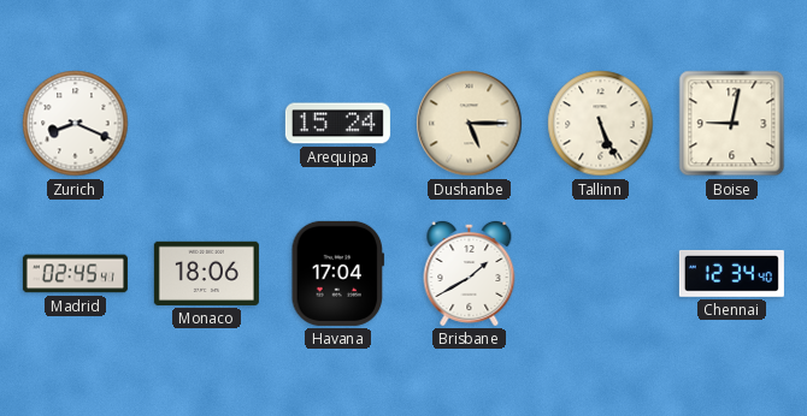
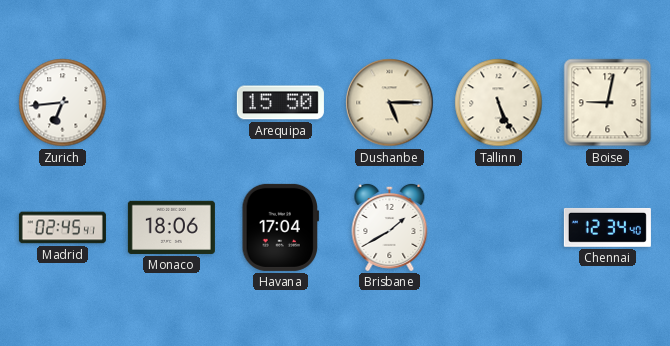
Zurich: 8:19 -> 6:44 (63, 103)
Arequipa: 15:24 -> 15:50 (280, 103)
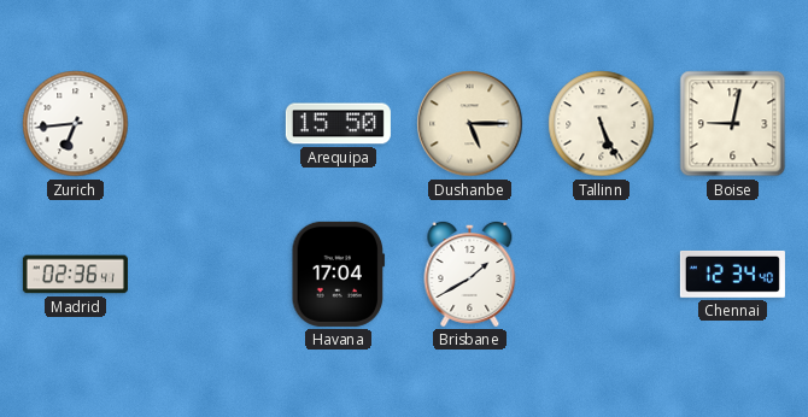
Madrid: 02:45 -> 02:36 (75, 275)
Monaco: 18:06 -> none (171, 227)
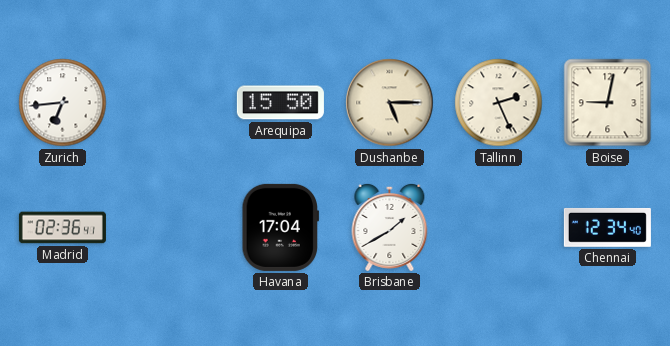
Tallinn: 5:26 -> 2:26 (499, 103)
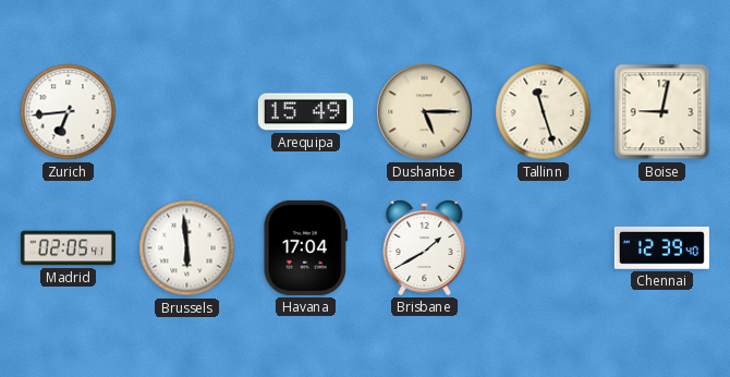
Arequipa: 15:50 -> 15:49 (305, 112)
Tallinn: 2:26 -> 11:27 (544, 112)
Madrid: 02:36 -> 02:05 (68, 248)
Brussels: none -> 5:59 (187, 248)
Chennai: 12:34 -> 12:39 (661, 247)
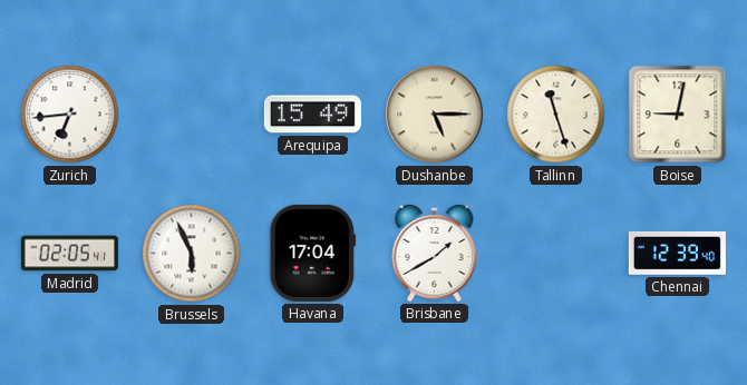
Brussels: 5:59 -> 5:56 (192, 254)
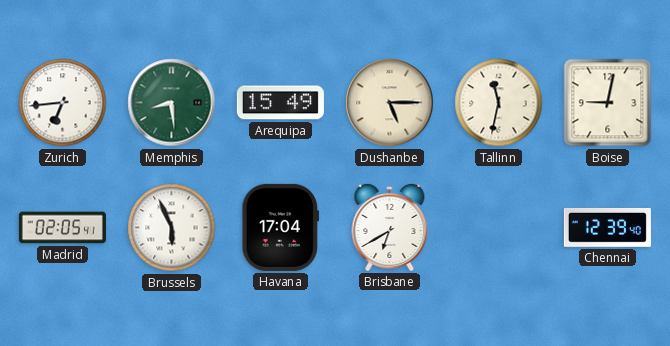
Memphis: none -> 8:29 (172, 103)
Tallinn: 11:27 -> 11:32 (499, 103)
Brisbane: 1:40 -> 6:40 (390, 227)
